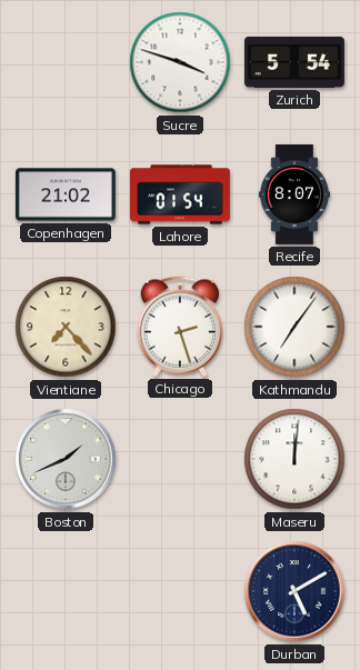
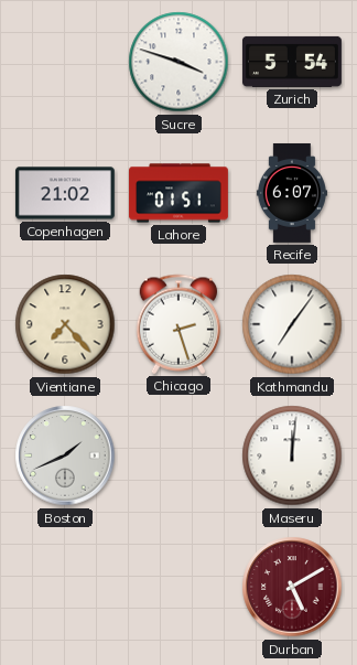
Lahore: 01:54 -> 01:51 (180, 193)
Recife: 8:07 -> 6:07 (292, 193)
Durban dial: navy -> burgundy (292, 587)
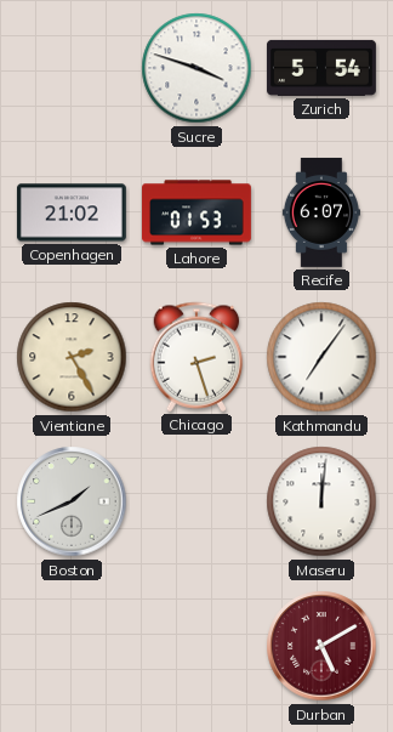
Lahore: 01:51 -> 01:53 (198, 212)
Vientiane: 7:23 -> 2:25 (72, 357)
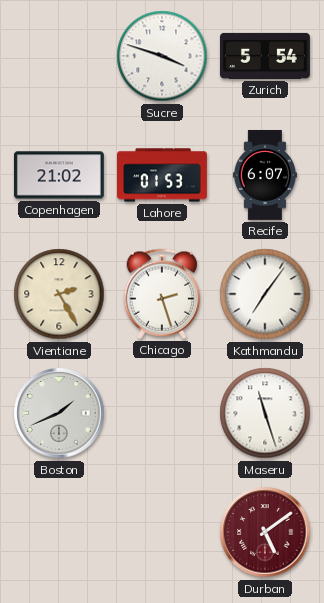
Maseru: 12:01 -> 11:27 (265, 413)
Durban: 5:10 -> 5:09 (265, 532)
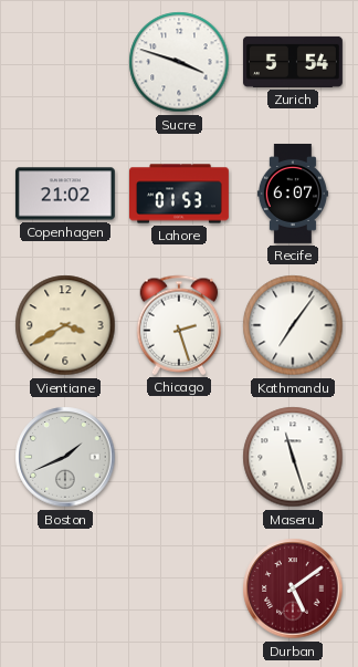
Vientiane: 2:25 -> 3:40 (65, 325)
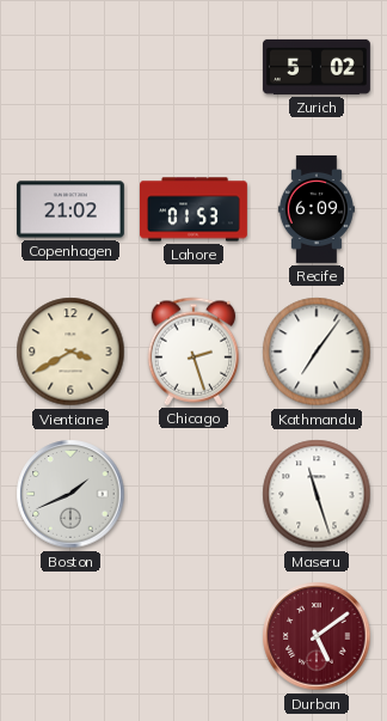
Sucre: 3:48 -> none (179, 62)
Zurich: 5:54 -> 5:02 (317, 67)
Recife: 6:07 -> 6:09 (317, 209)
